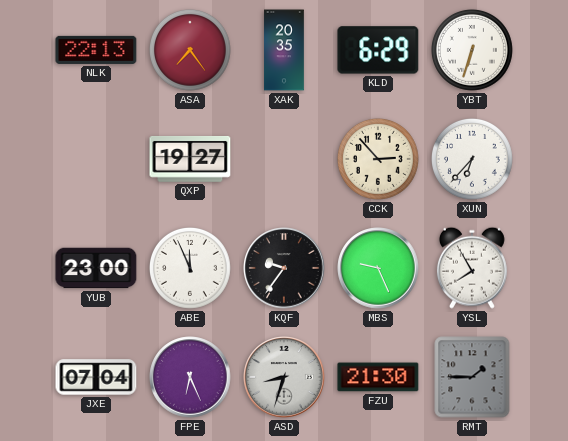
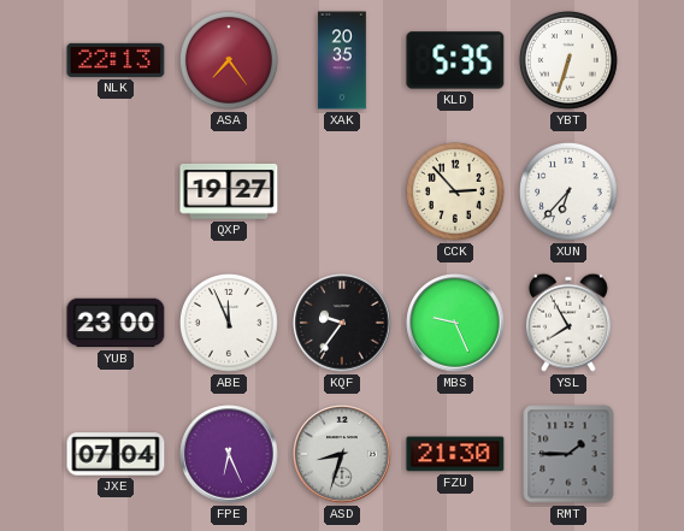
KLD: 6:29 -> 5:35 (455, 60)
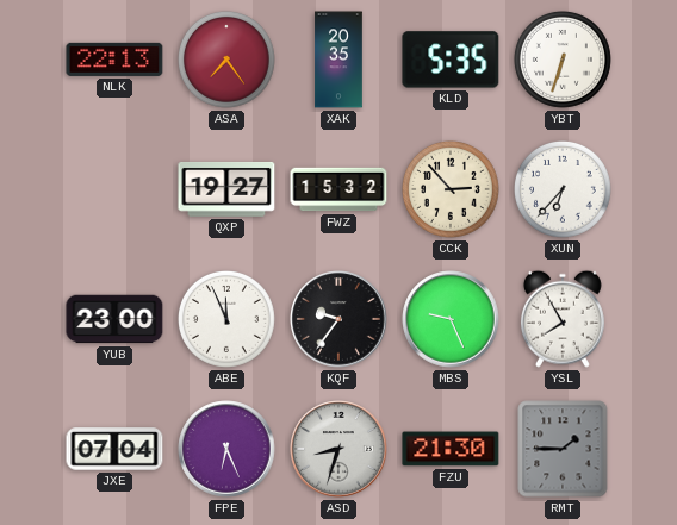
FWZ: none -> 15:32 (338, 189)
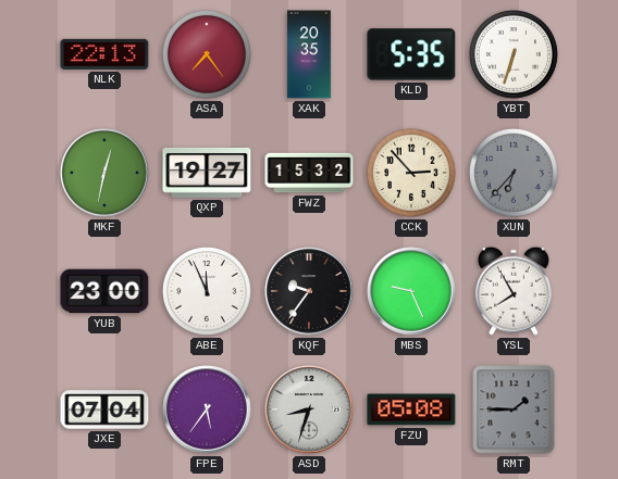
MKF: none -> 12:32 (104, 173)
XUN dial: white -> grey (515, 174)
FPE: 6:26 -> 5:36 (207, 409)
FZU: 21:30 -> 05:08 (411, 409)
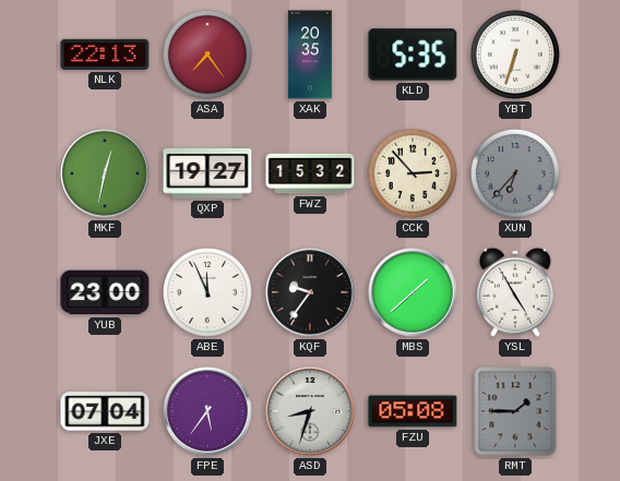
MBS: 9:26 -> 1:38 (413, 292)
YSL: 7:55 -> 4:55 (515, 292)
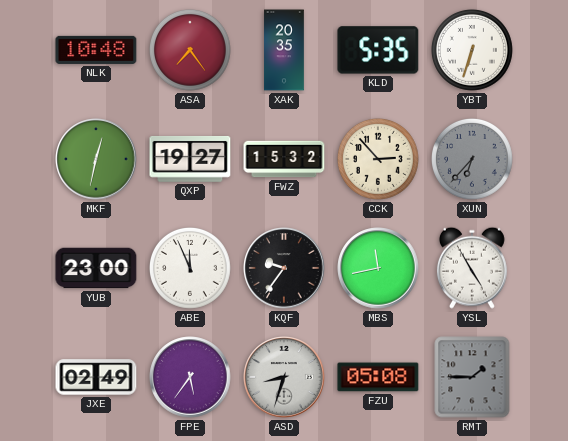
NLK: 22:13 -> 10:48 (96, 50)
MBS: 1:38 -> 11:43 (378, 268)
JXE: 07:04 -> 02:49 (96, 377)
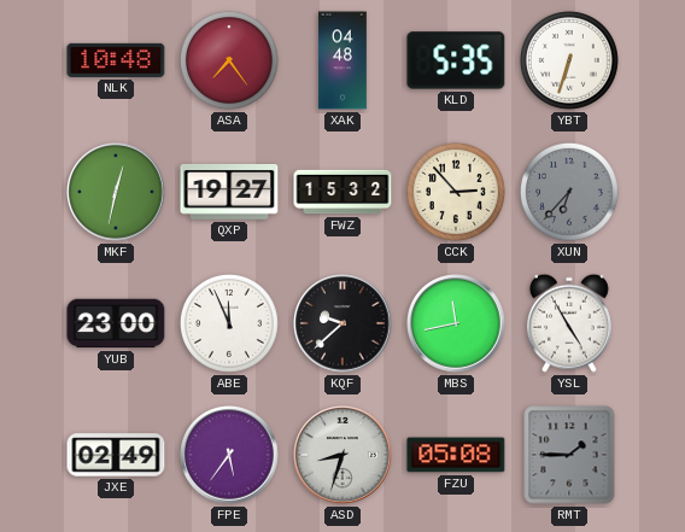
XAK: 20:35 -> 04:48 (342, 60)
KQF: 9:36 -> 9:38 (342, 323)
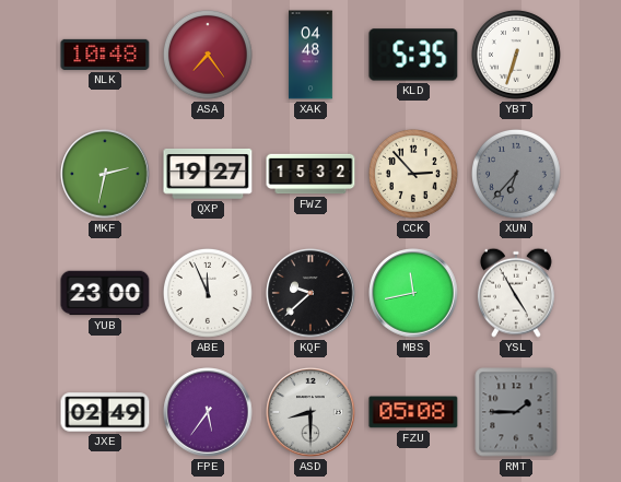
MKF: 12:32 -> 2:32 (105, 174)
ASD: 8:33 -> 8:30 (310, 412)
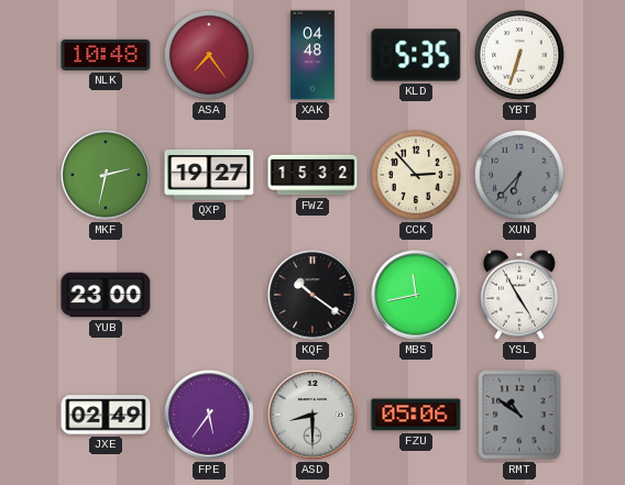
ABE: 11:56 -> none (209, 294)
KQF: 9:38 -> 10:21 (312, 295)
FZU: 05:08 -> 05:06 (416, 415)
RMT: 1:45 -> 10:51 (519, 415)
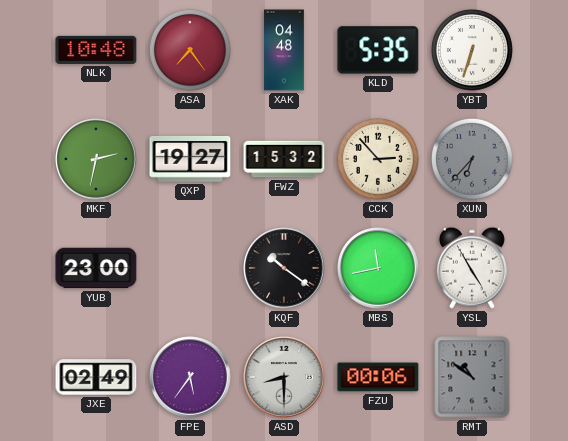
FZU: 05:06 -> 00:06 (378, 377)
